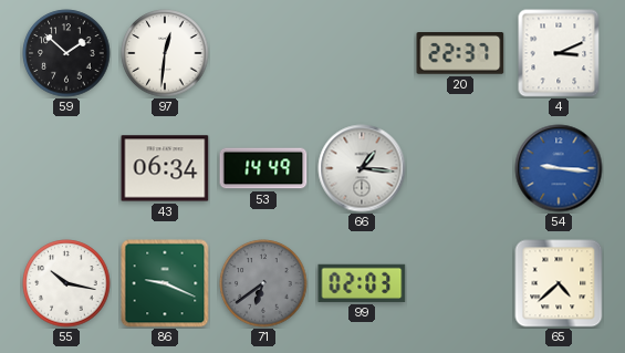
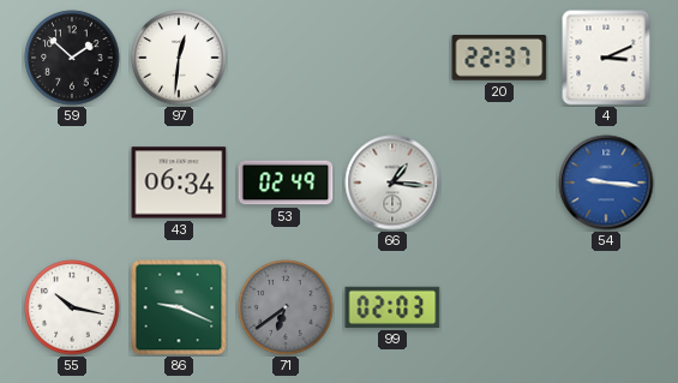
53: 14:49 -> 02:49 (286, 182)
65: 4:38 -> none (559, 283)
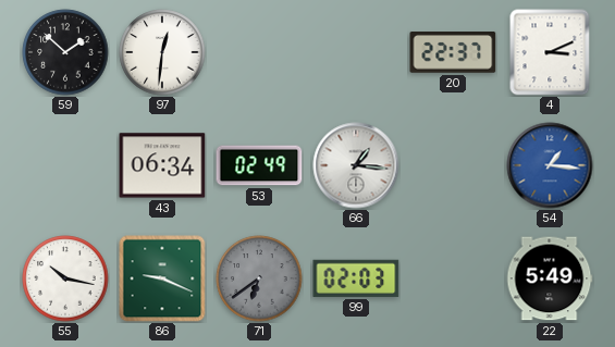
54: 9:16 -> 1:16 (550, 165)
22: none -> 5:49 (550, 278)
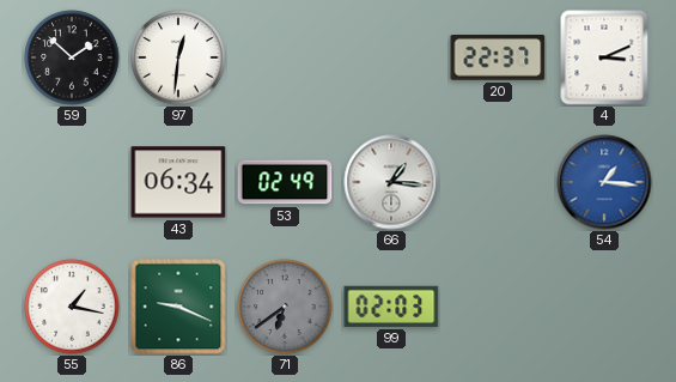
55: 10:17 -> 1:17 (72, 307)
22: 5:49 -> none (550, 278)
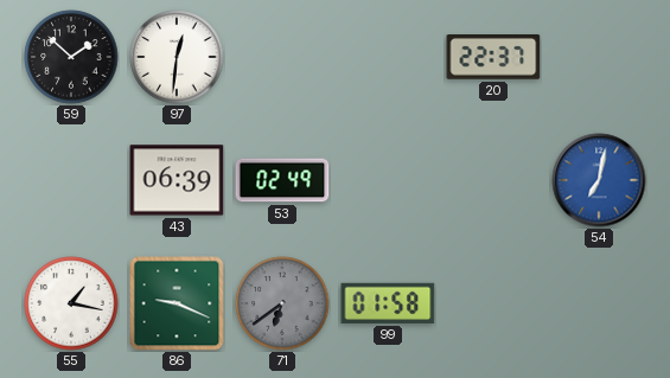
4: 3:11 -> none (604, 57)
43: 06:34 -> 06:39 (177, 180)
66: 1:16 -> none (391, 182)
54: 1:16 -> 7:02 (599, 180)
99: 02:03 -> 01:58 (388, 303)
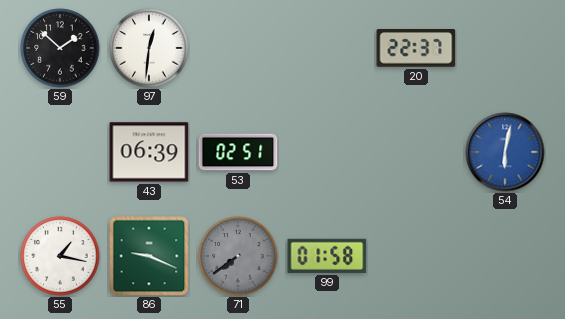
53: 02:49 -> 02:51 (238, 152)
54: 7:02 -> 6:02 (505, 152)
71: 6:39 -> 7:39 (238, 256)
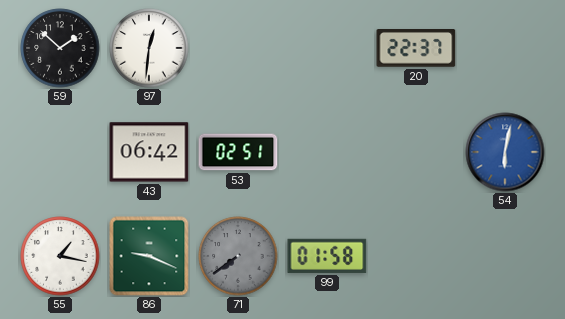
43: 06:39 -> 06:42 (149, 152)
